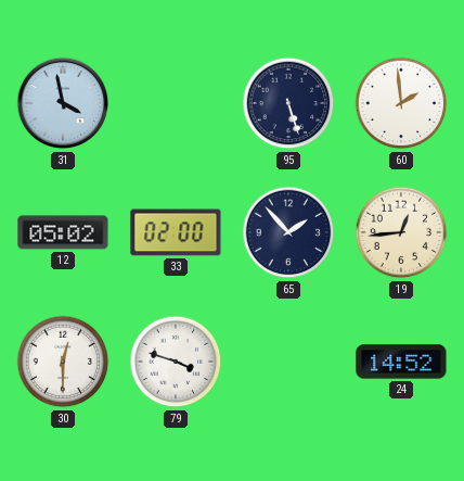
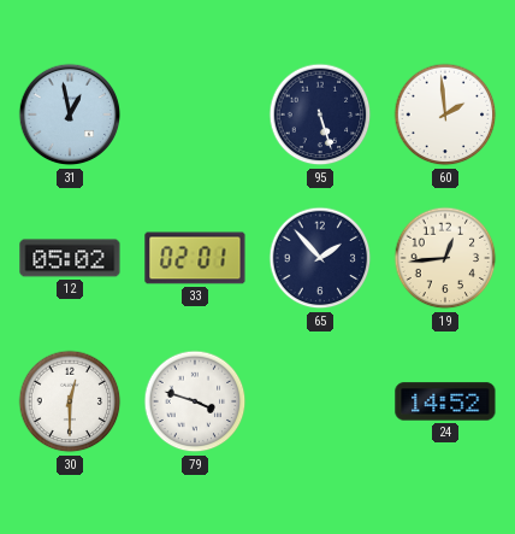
31: 3:58 -> 12:58 (70, 115)
33: 02:00 -> 02:01 (195, 258)
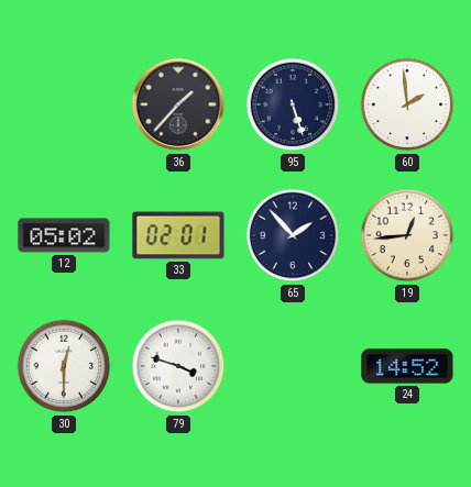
31: 12:58 -> none (70, 115)
36: none -> 1:37 (178, 104)
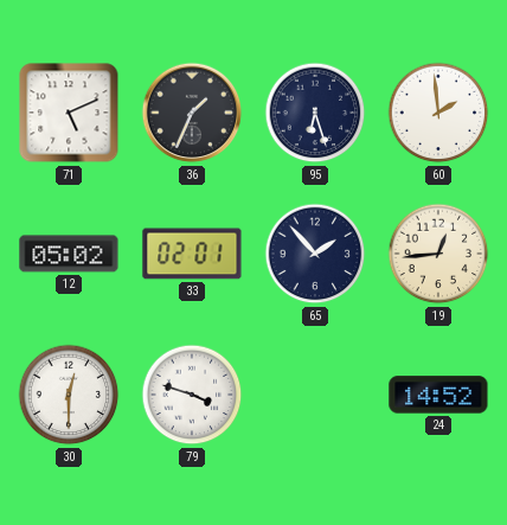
71: none -> 5:11 (69, 113)
36: 1:37 -> 1:34 (192, 113)
95: 5:27 -> 6:27 (315, 113)
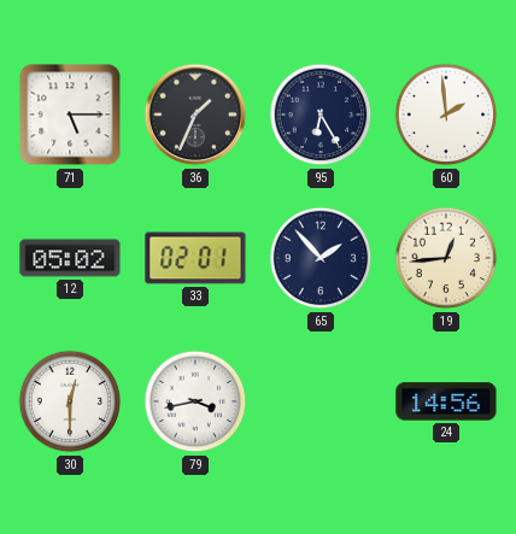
71: 5:11 -> 5:15 (70, 115)
95: 6:27 -> 6:25 (321, 115)
79: 3:48 -> 3:43 (195, 401)
24: 14:52 -> 14:56 (446, 401)
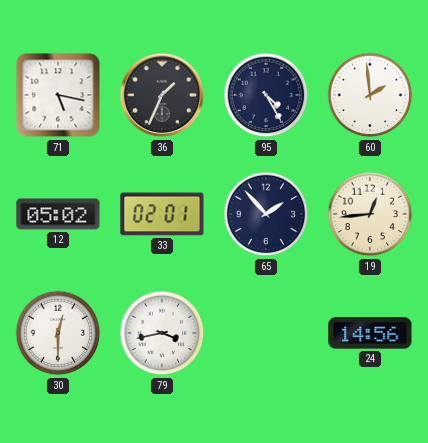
71: 5:15 -> 5:17 (58, 95)
95: 6:25 -> 4:25 (266, 95)
